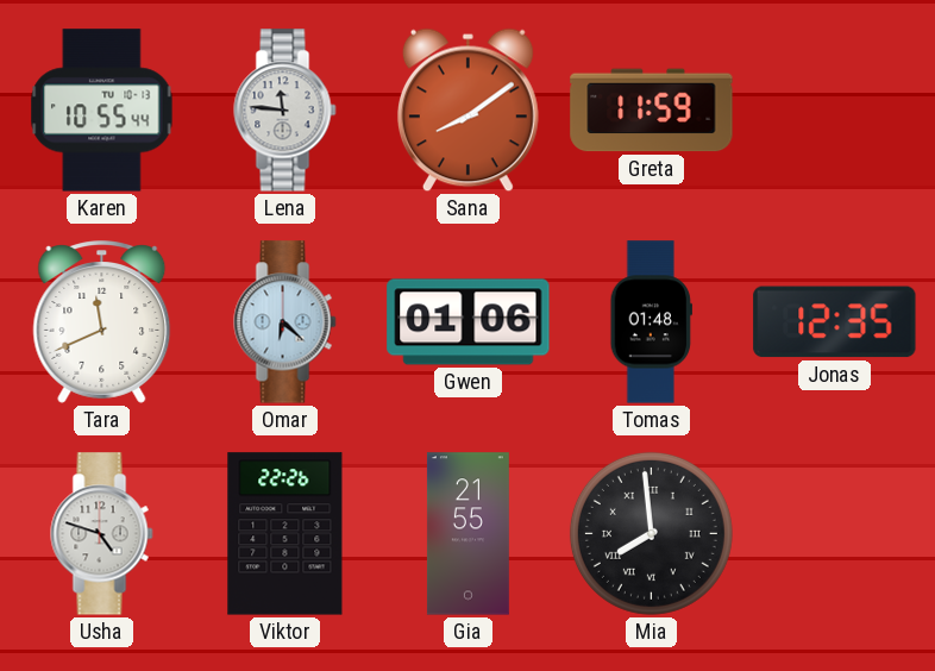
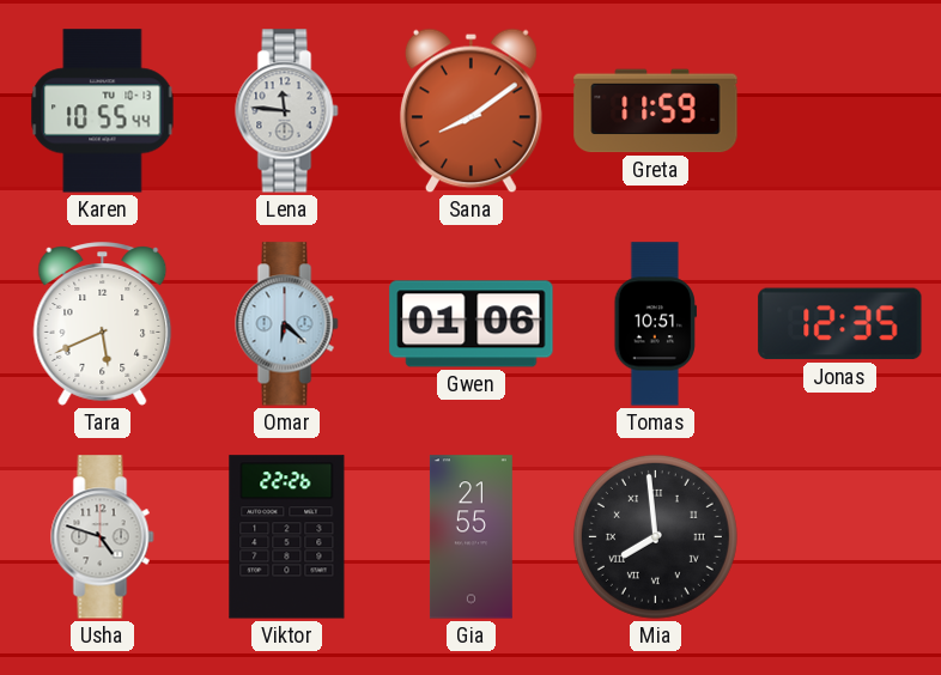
Tara: 11:41 -> 5:41 (103, 324)
Tomas: 01:48 -> 10:51 (655, 324)
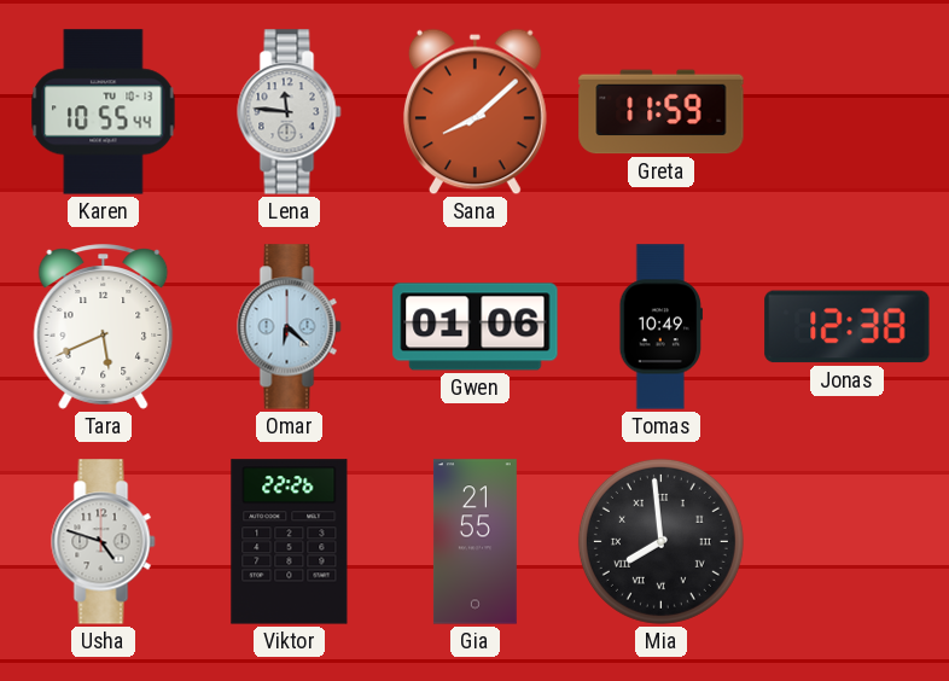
Sana: 8:09 -> 8:08 (474, 112)
Tomas: 10:51 -> 10:49 (660, 327)
Jonas: 12:35 -> 12:38 (848, 327)
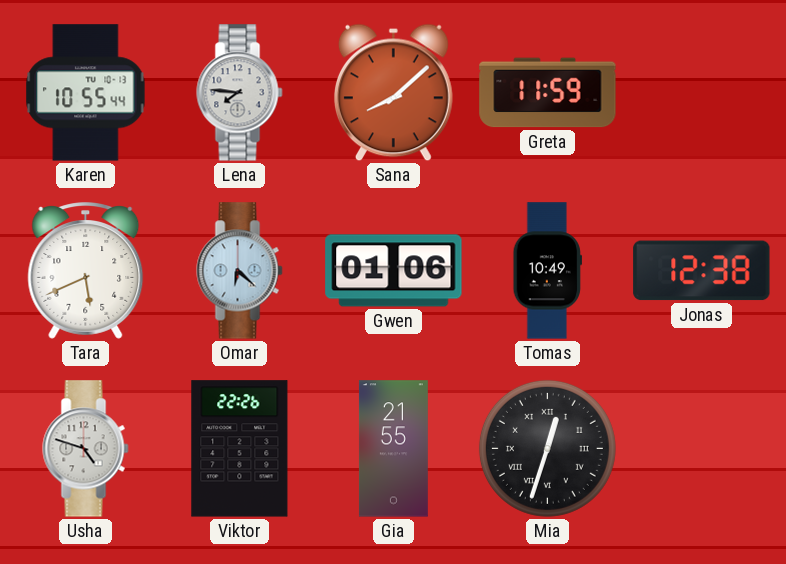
Lena: 11:46 -> 7:46 (240, 93)
Mia: 7:59 -> 12:33 (547, 448)
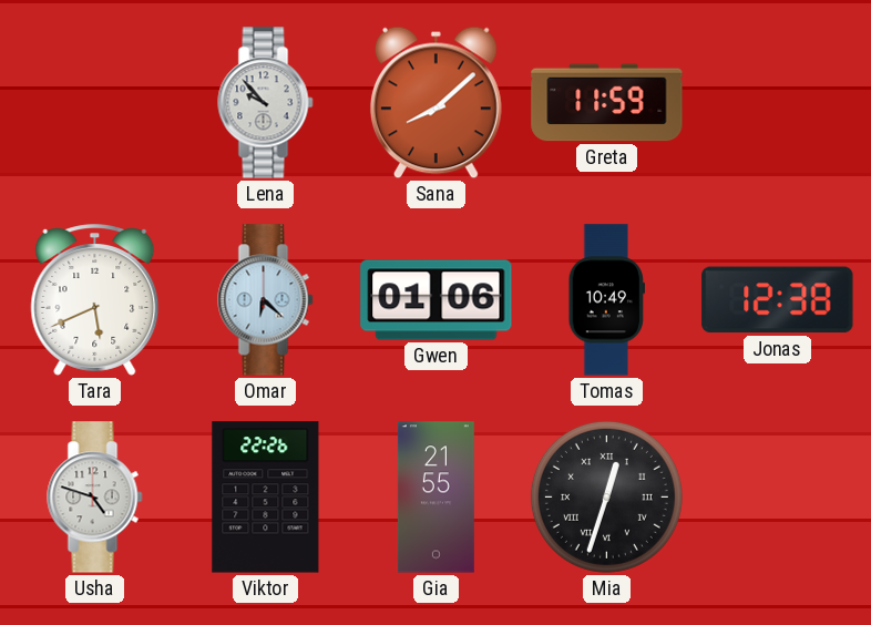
Karen: 10:55 -> none (86, 93)
Lena: 7:46 -> 9:53 (266, 103)
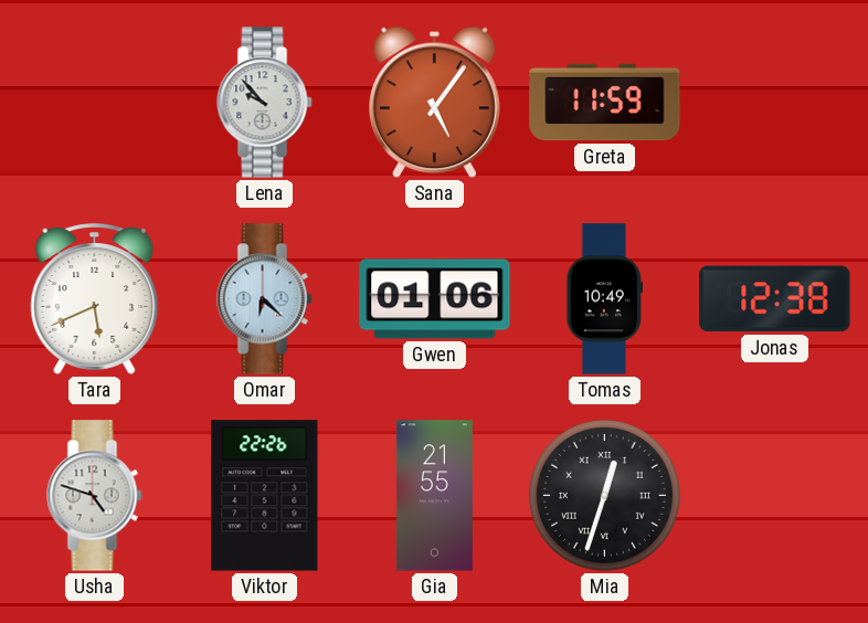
Sana: 8:08 -> 5:06 (434, 103)
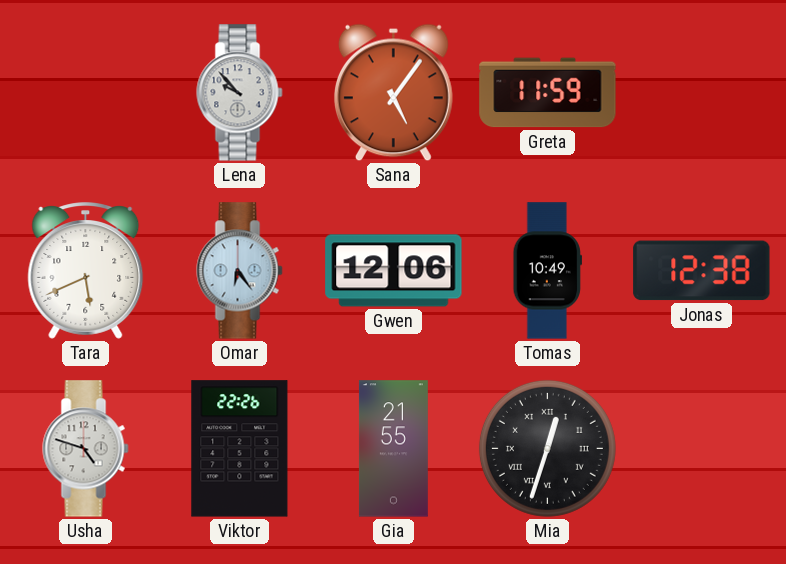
Omar: 6:22 -> 6:24 (240, 271)
Gwen: 01:06 -> 12:06 (394, 271)
